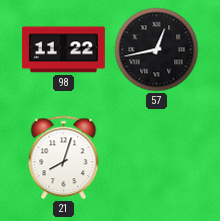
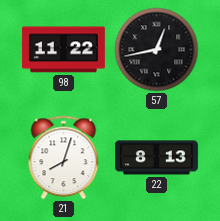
22: none -> 8:13 (157, 158)
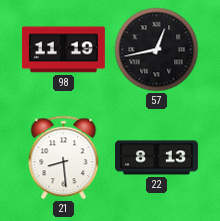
98: 11:22 -> 11:19 (63, 50)
21: 8:03 -> 8:29 (64, 158)
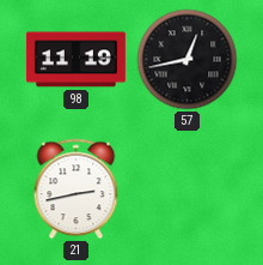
21: 8:29 -> 2:43 (77, 189)
22: 8:13 -> none (157, 158)
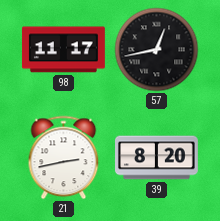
98: 11:19 -> 11:17 (63, 50)
39: none -> 8:20 (157, 158)
